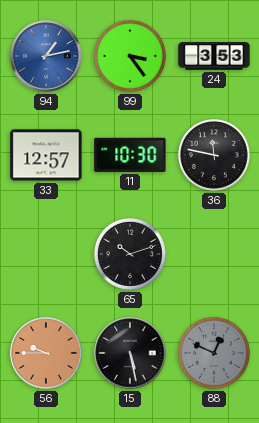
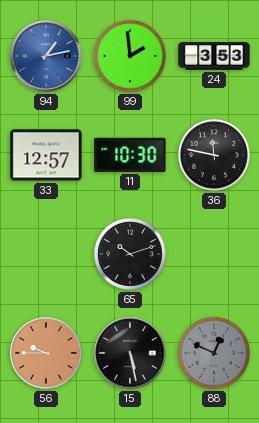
99: 3:24 -> 1:59 (130, 56)
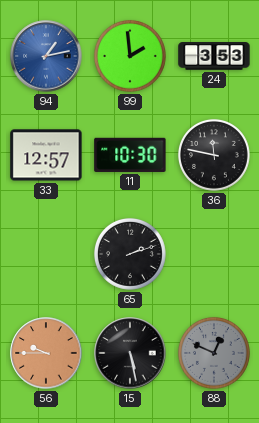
65: 10:12 -> 2:12 (130, 254)
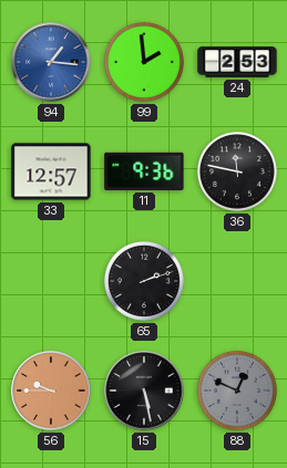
94: 1:13 -> 1:16 (51, 62)
24: 3:53 -> 2:53 (237, 62)
11: 10:30 -> 9:36 (144, 171)
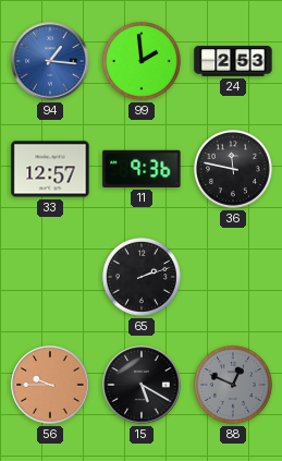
15: 5:28 -> 5:20 (142, 385)
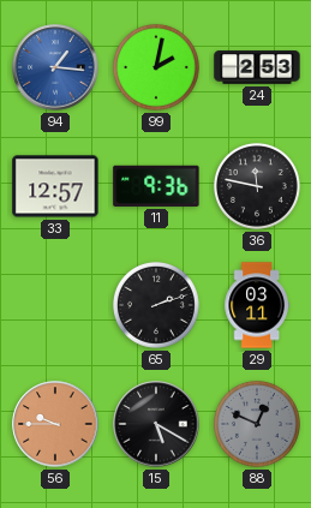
99: 1:59 -> 2:02 (156, 67)
29: none -> 03:11 (256, 305)
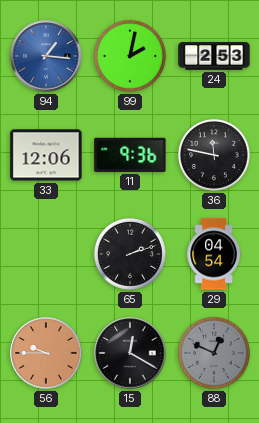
33: 12:57 -> 12:06 (46, 155)
29: 03:11 -> 04:54 (213, 254)
15: 5:20 -> 12:20 (130, 353)
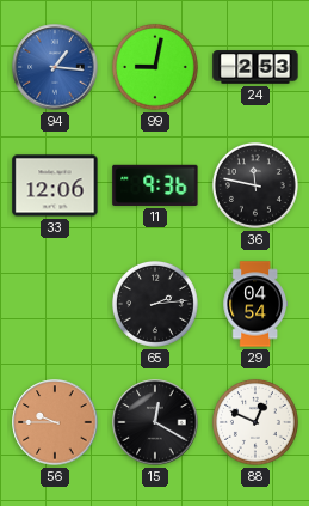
99: 2:02 -> 9:02 (155, 67)
65: 2:12 -> 2:14 (155, 304)
88 dial: grey -> white (255, 422)
